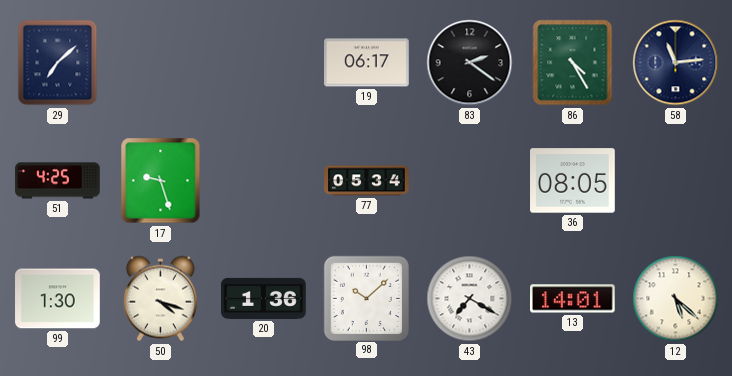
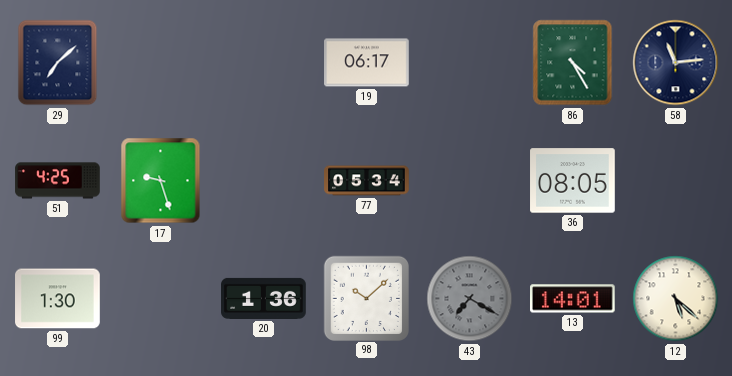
83: 2:21 -> none (470, 63)
50: 4:18 -> none (160, 299)
43 dial: white -> grey (470, 299)
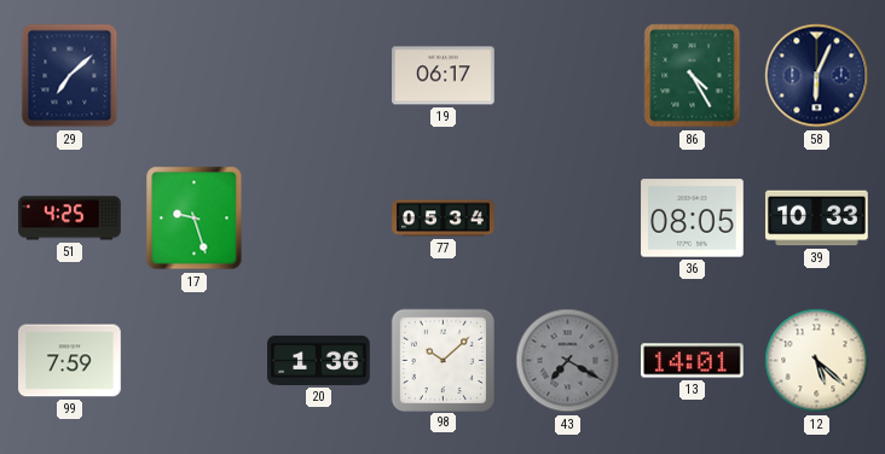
58: 11:14 -> 6:04 (817, 76)
39: none -> 10:33 (817, 219)
99: 1:30 -> 7:59 (70, 361)
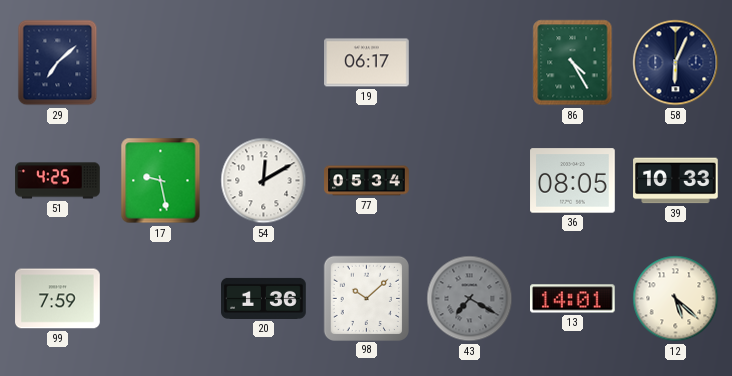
17: 9:27 -> 9:28 (161, 181)
54: none -> 12:10 (264, 181)
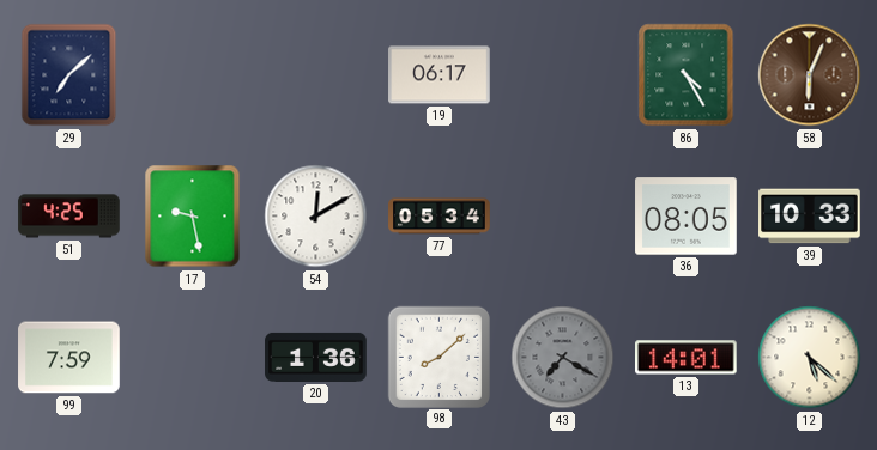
58 dial: navy -> brown (810, 75)
98: 10:08 -> 8:08 (438, 357)
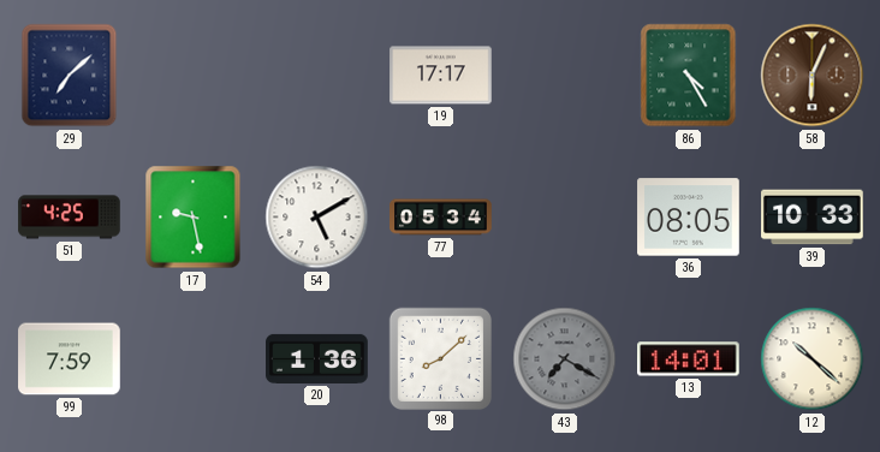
19: 06:17 -> 17:17 (441, 76)
54: 12:10 -> 5:10 (317, 218)
12: 5:22 -> 10:22 (813, 359)
